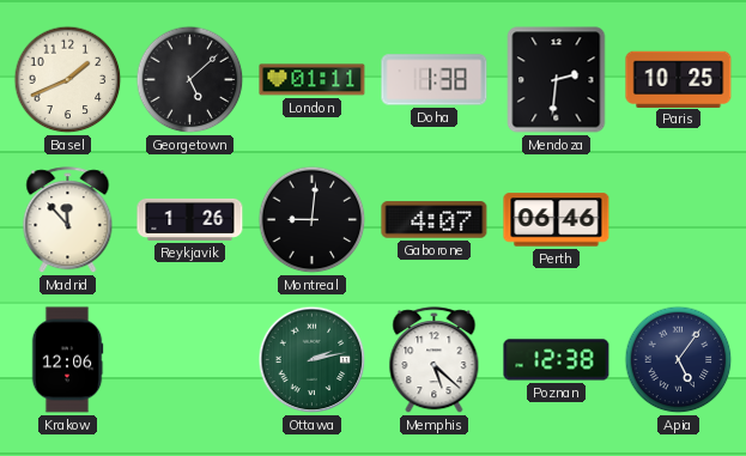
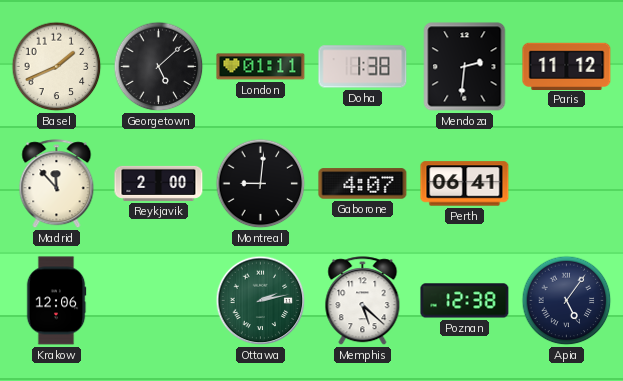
Paris: 10:25 -> 11:12 (567, 66)
Reykjavik: 1:26 -> 2:00 (159, 183)
Perth: 06:46 -> 06:41 (465, 184)
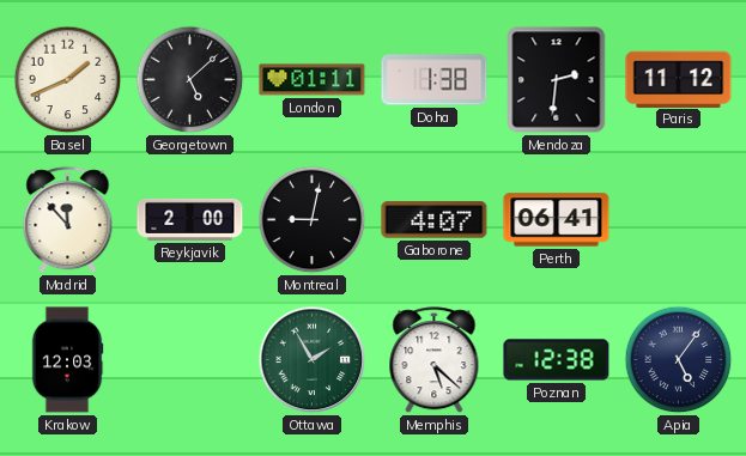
Montreal: 9:01 -> 9:02 (313, 220)
Krakow: 12:06 -> 12:03 (67, 360)
Ottawa: 2:13 -> 1:55 (313, 360)
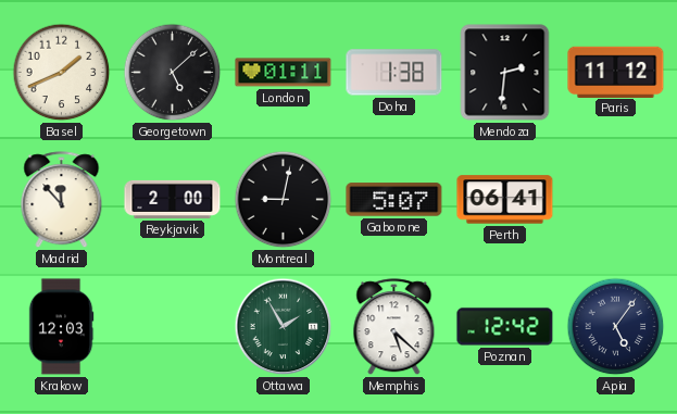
Gaborone: 4:07 -> 5:07 (394, 200)
Poznan: 12:38 -> 12:42 (505, 327)
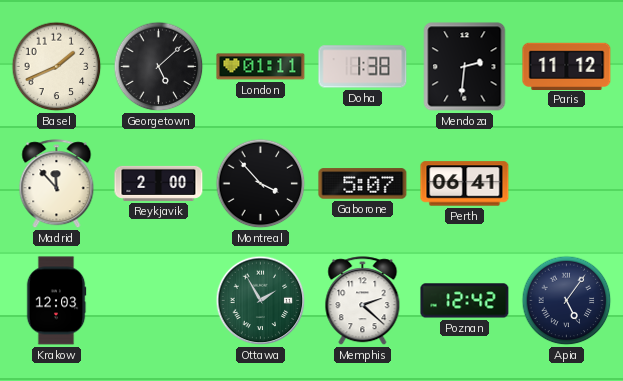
Montreal: 9:02 -> 3:53 (261, 184)
Memphis: 5:22 -> 2:22 (363, 301)
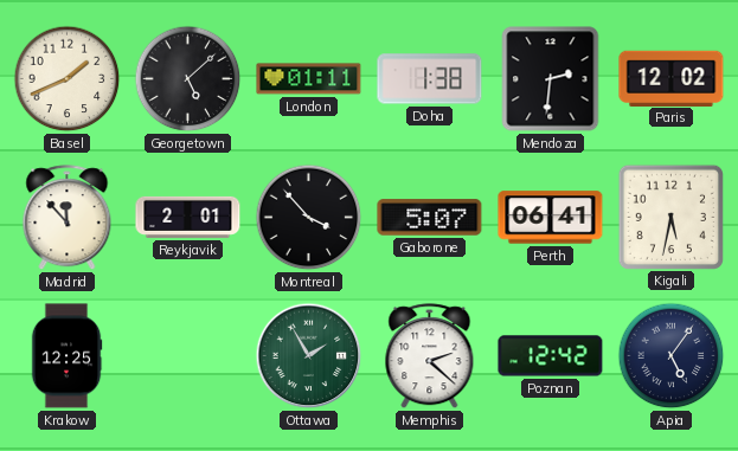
Paris: 11:12 -> 12:02 (672, 78)
Reykjavik: 2:00 -> 2:01 (188, 217)
Kigali: none -> 5:32 (670, 217)
Krakow: 12:03 -> 12:25 (66, 356)
